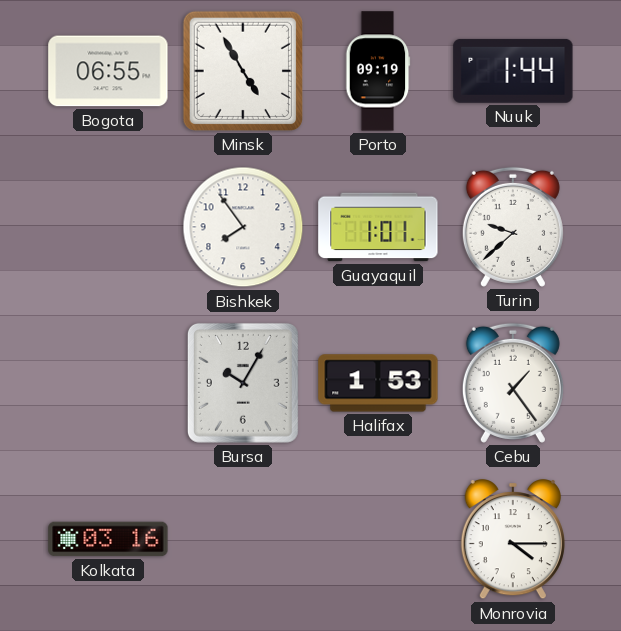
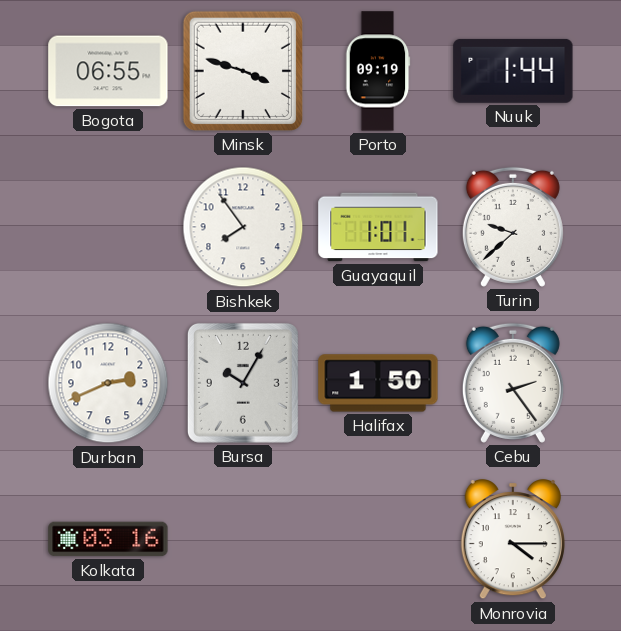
Minsk: 4:55 -> 3:48 (243, 71)
Durban: none -> 2:41 (108, 383)
Halifax: 1:53 -> 1:50 (378, 383)
Cebu: 1:24 -> 2:24 (513, 383)
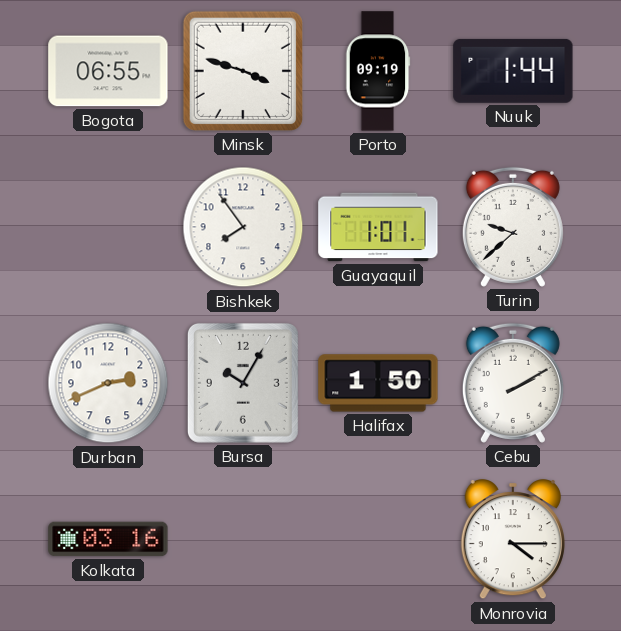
Cebu: 2:24 -> 2:10 (513, 383)
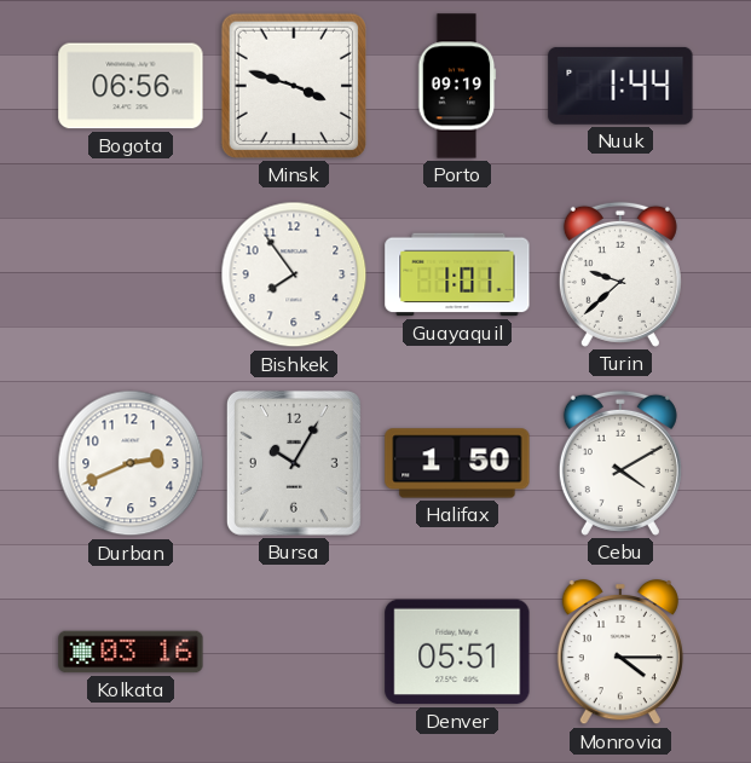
Bogota: 06:55 -> 06:56 (131, 86)
Cebu: 2:10 -> 4:10 (620, 463)
Denver: none -> 05:51 (457, 652)
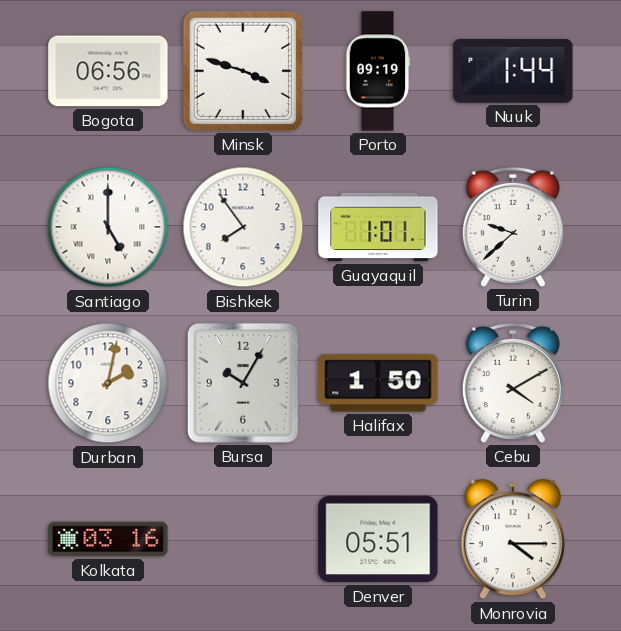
Santiago: none -> 5:00 (108, 227)
Durban: 2:41 -> 2:02 (108, 383)
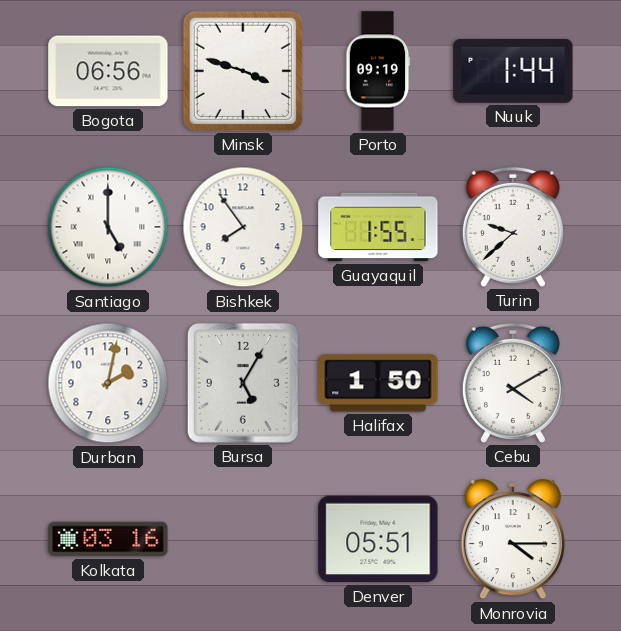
Guayaquil: 1:01 -> 1:55 (378, 227)
Bursa: 10:05 -> 5:05 (243, 383)
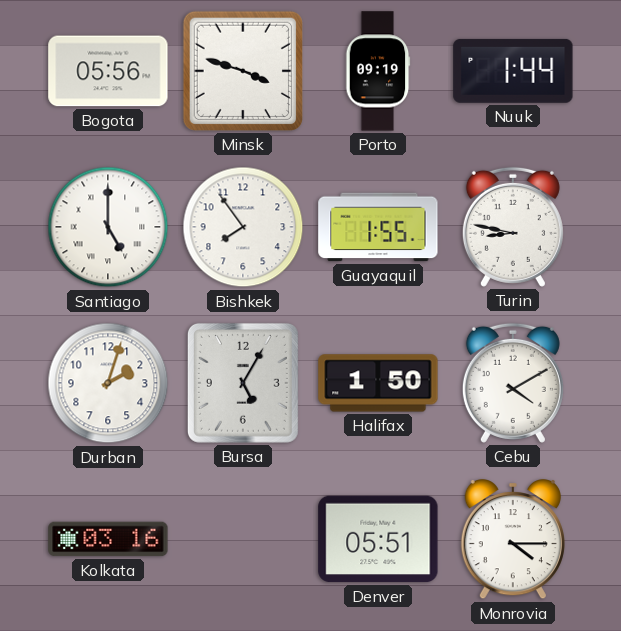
Bogota: 06:56 -> 05:56 (108, 71)
Turin: 9:38 -> 8:47 (513, 227)
Durban: 2:02 -> 2:03 (108, 383)
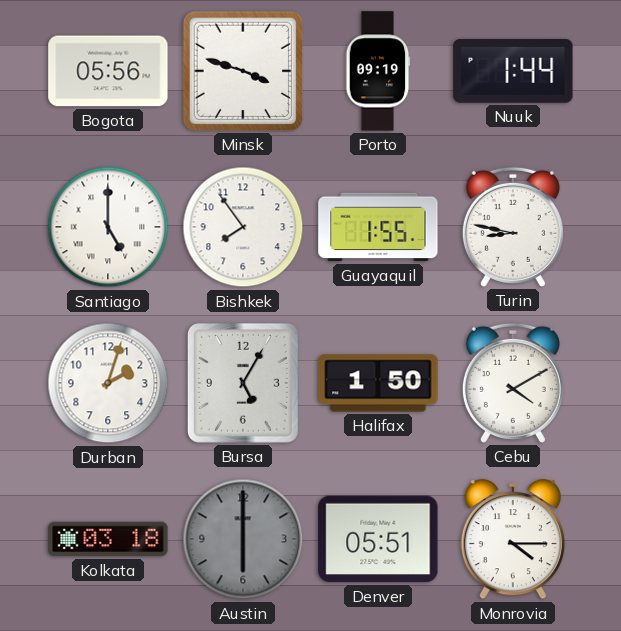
Kolkata: 03:16 -> 03:18 (108, 539)
Austin: none -> 6:00 (243, 539)
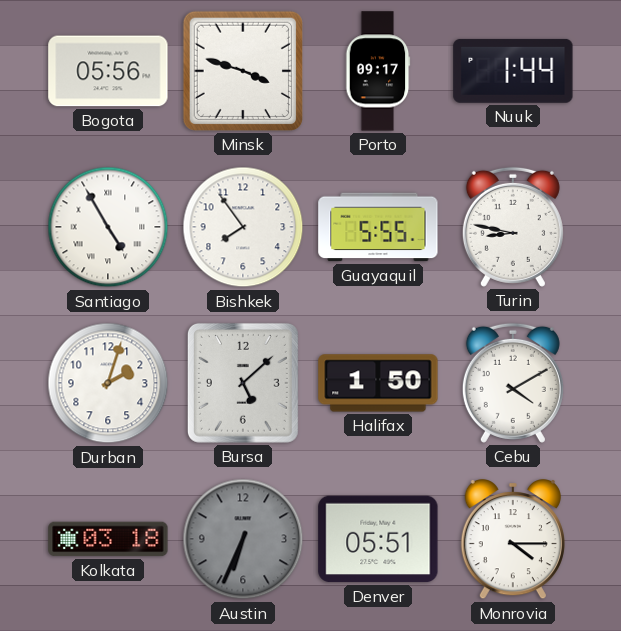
Porto: 09:19 -> 09:17 (378, 71)
Santiago: 5:00 -> 4:55 (108, 227)
Guayaquil: 1:55 -> 5:55 (378, 227)
Bursa: 5:05 -> 5:08 (243, 383)
Austin: 6:00 -> 6:34 (243, 539)
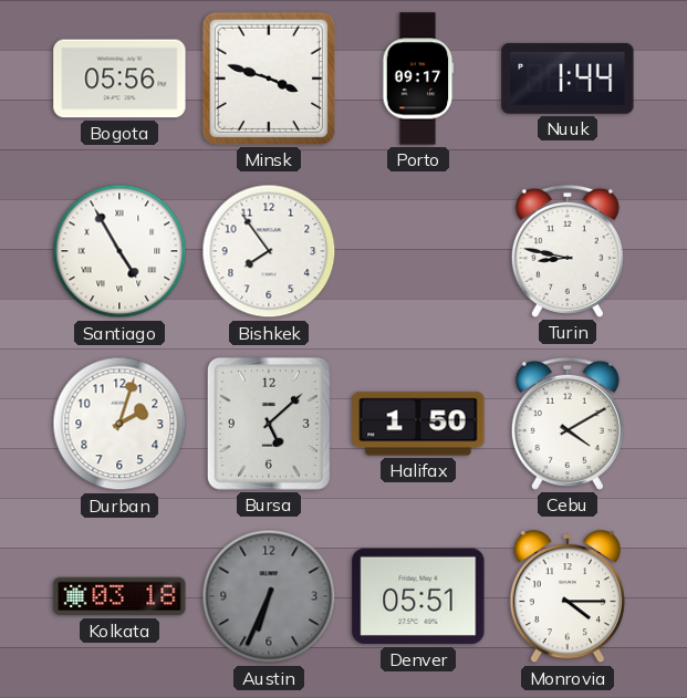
Guayaquil: 5:55 -> none (378, 227)
